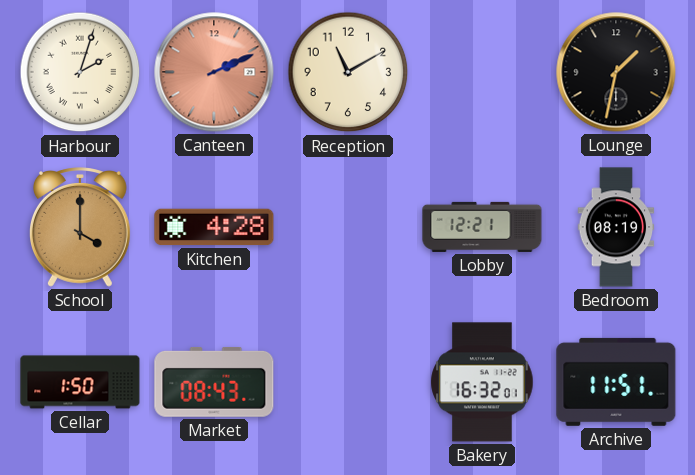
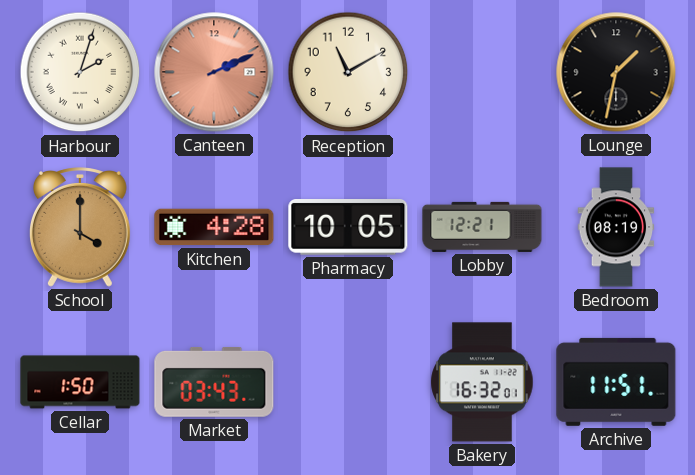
Pharmacy: none -> 10:05 (348, 228)
Market: 08:43 -> 03:43 (214, 382)
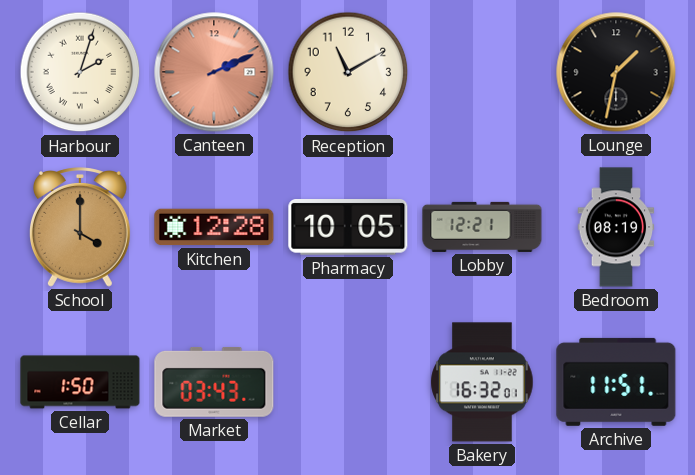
Kitchen: 4:28 -> 12:28 (214, 227)
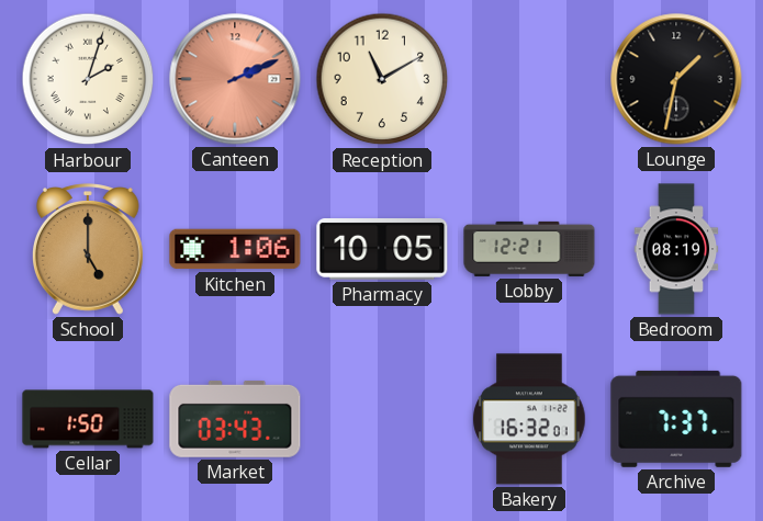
School: 4:00 -> 5:00 (88, 249)
Kitchen: 12:28 -> 1:06 (235, 249)
Archive: 11:51 -> 7:37 (676, 419)
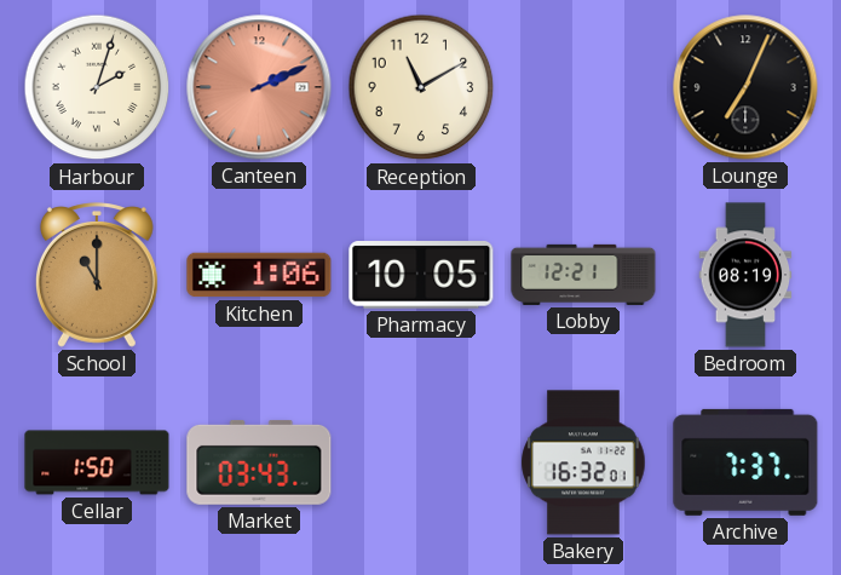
Lounge: 1:32 -> 7:04 (745, 87)
School: 5:00 -> 11:00 (97, 275)
